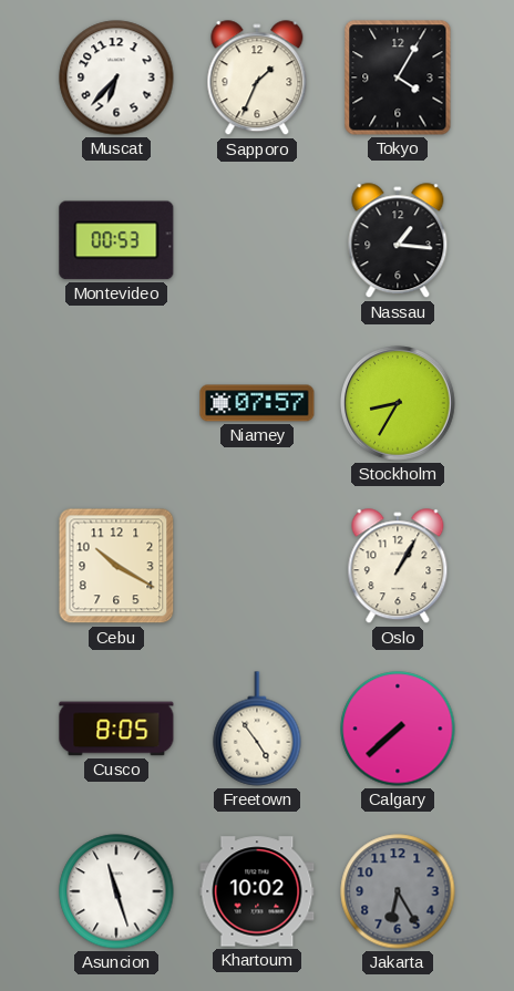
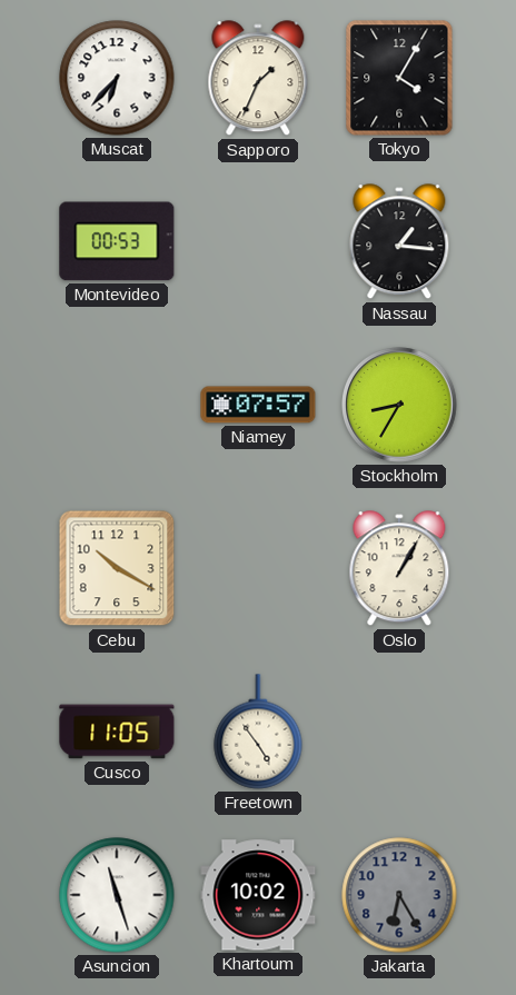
Cusco: 8:05 -> 11:05 (117, 732)
Calgary: 7:38 -> none (398, 729)
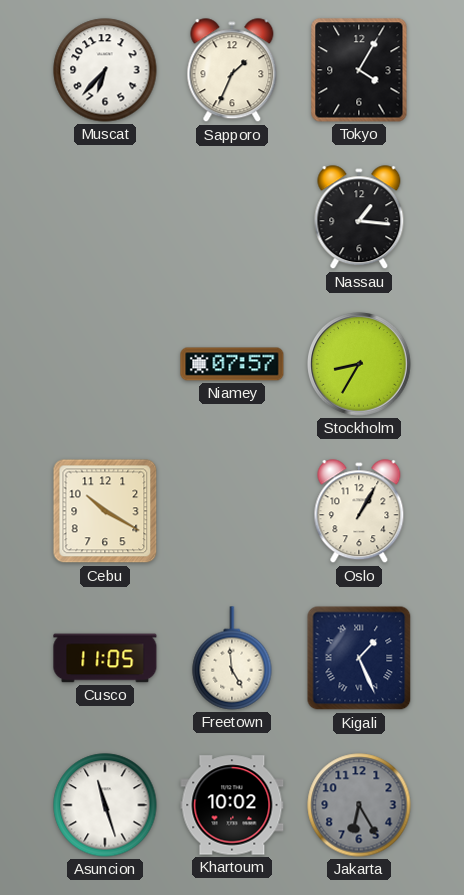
Montevideo: 00:53 -> none (117, 241)
Freetown: 4:54 -> 4:59 (232, 658)
Kigali: none -> 1:26 (359, 658)
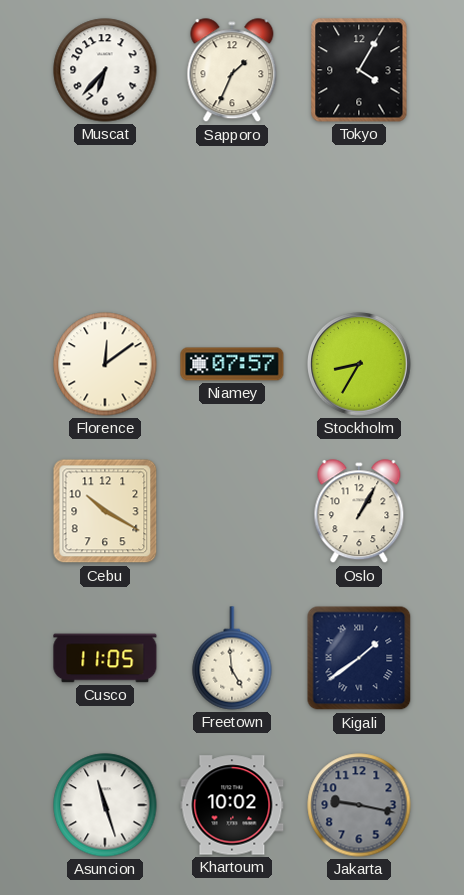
Nassau: 1:16 -> none (359, 218)
Florence: none -> 12:09 (105, 364)
Kigali: 1:26 -> 1:39 (359, 658)
Jakarta: 6:25 -> 9:17 (359, 805)
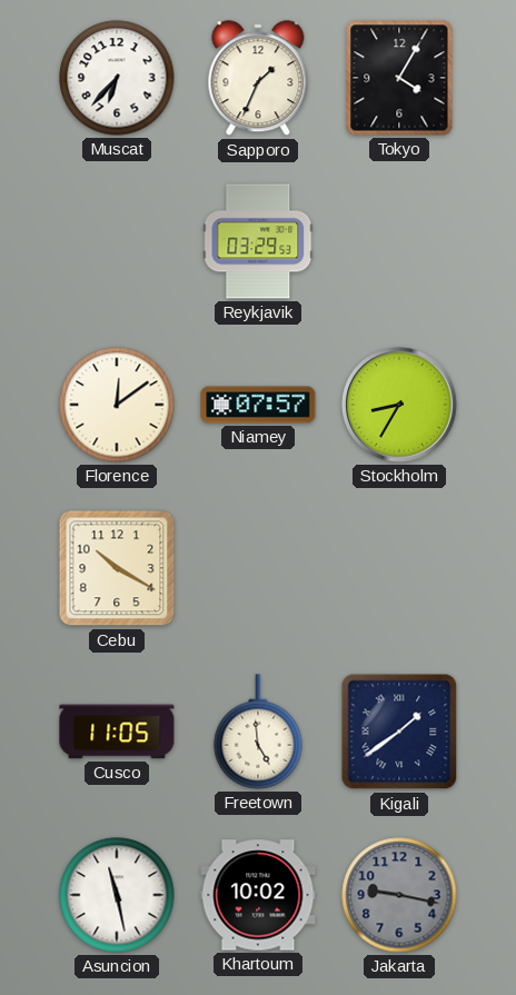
Reykjavik: none -> 03:29 (258, 241)
Oslo: 1:05 -> none (359, 512)
Asuncion: 11:27 -> 11:28 (117, 895)
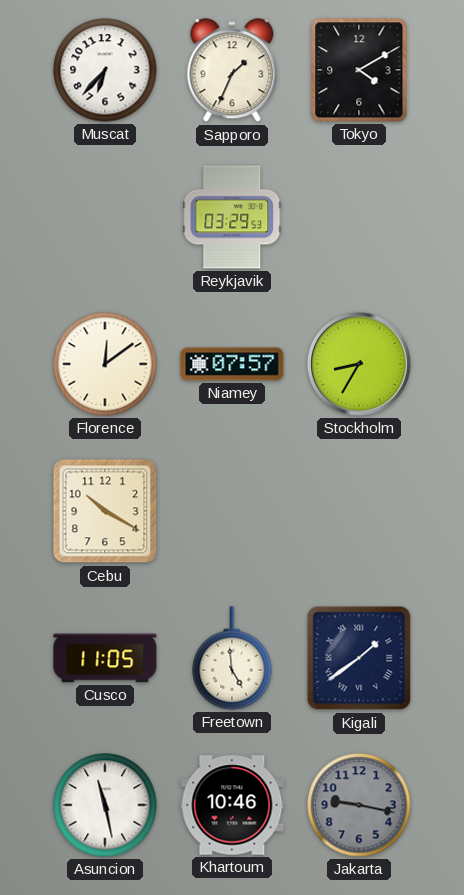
Tokyo: 4:05 -> 4:10 (359, 70)
Khartoum: 10:02 -> 10:46 (232, 805)
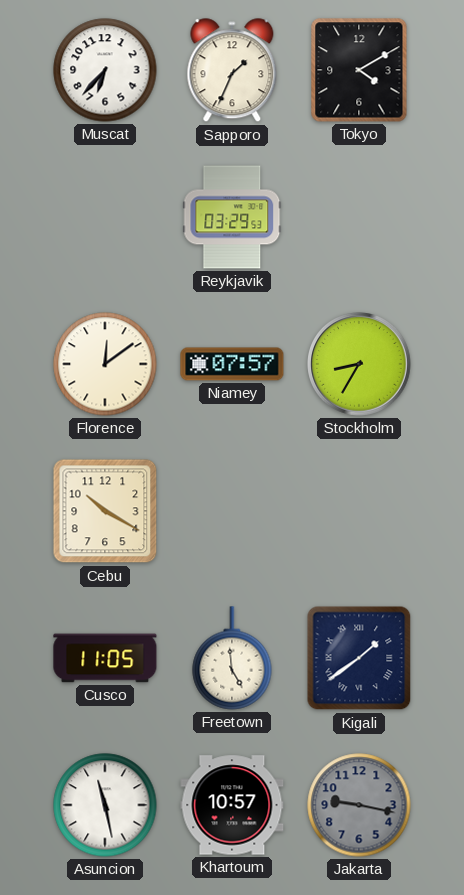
Khartoum: 10:46 -> 10:57 (232, 805)
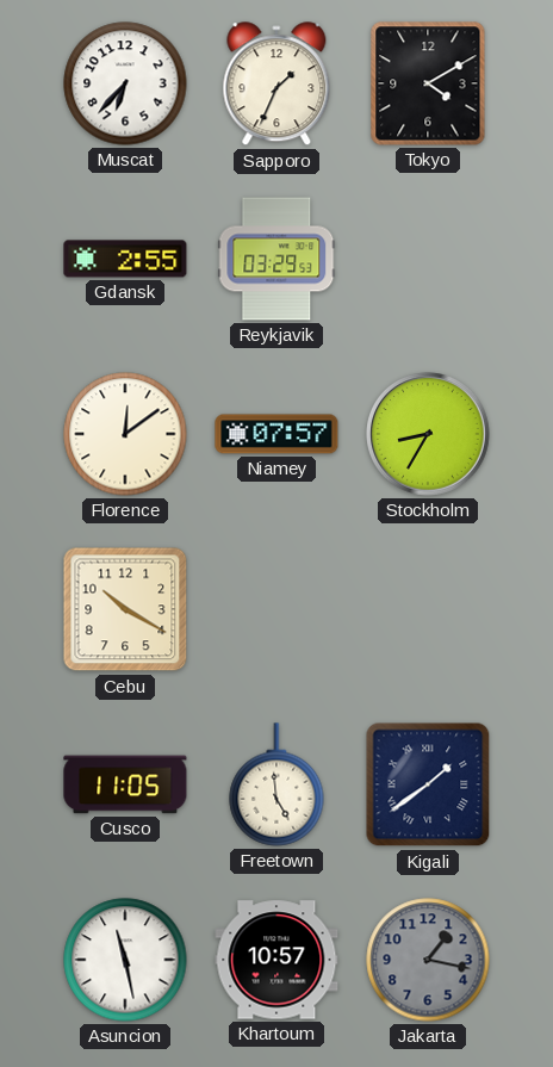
Gdansk: none -> 2:55 (125, 259)
Jakarta: 9:17 -> 1:17 (428, 960)
